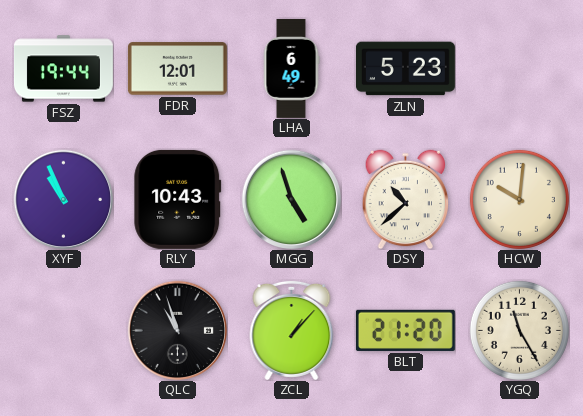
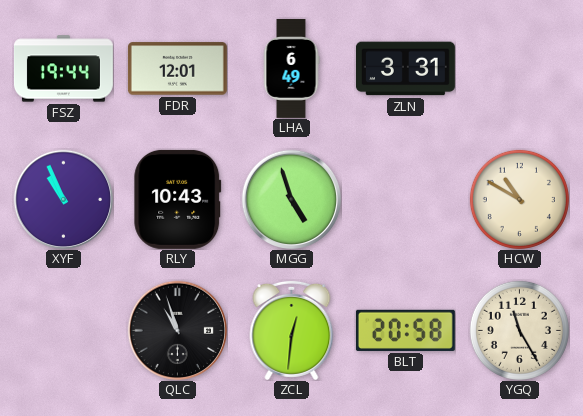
ZLN: 5:23 -> 3:31 (405, 69)
DSY: 10:38 -> none (406, 199)
HCW: 10:01 -> 10:50 (519, 199)
ZCL: 1:07 -> 12:31 (292, 330)
BLT: 21:20 -> 20:58 (405, 330)
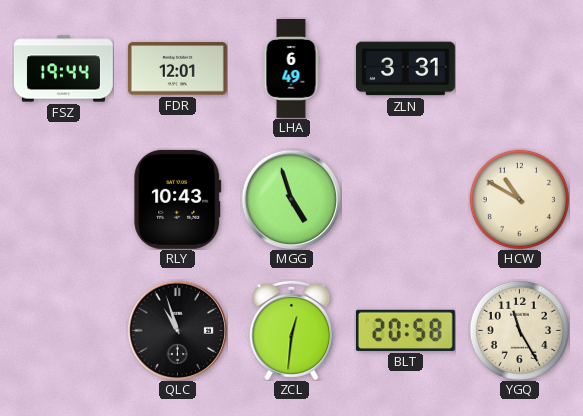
XYF: 10:56 -> none (63, 199)
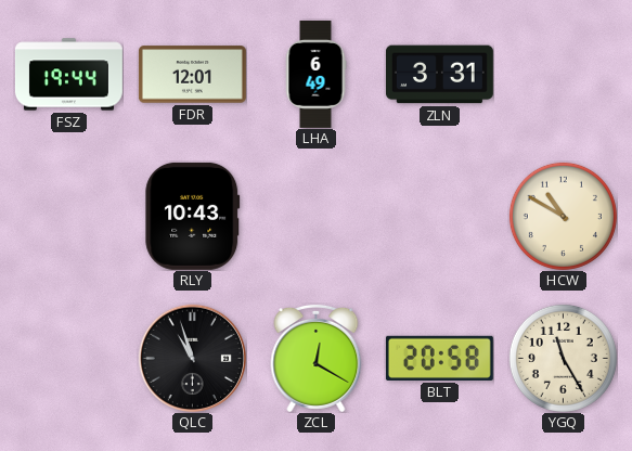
MGG: 4:57 -> none (291, 199)
ZCL: 12:31 -> 12:20 (317, 358)
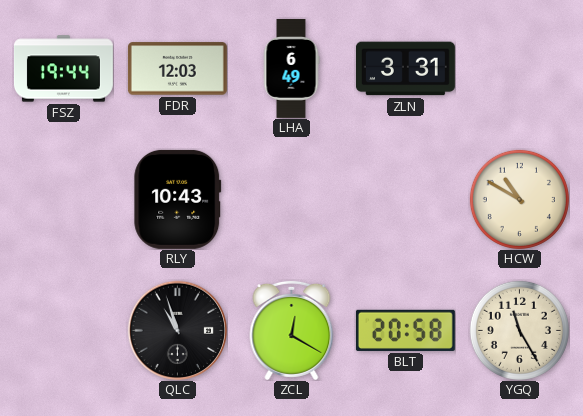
FDR: 12:01 -> 12:03 (177, 69)
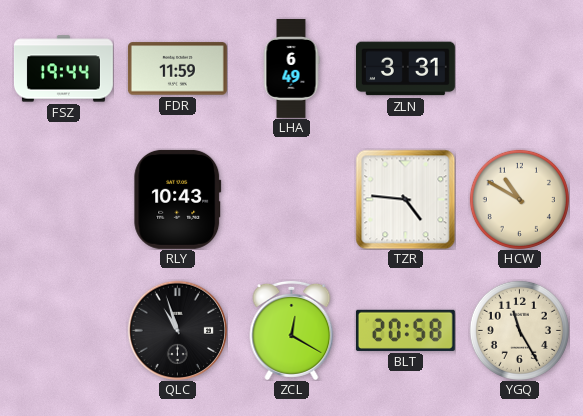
FDR: 12:03 -> 11:59 (177, 69)
TZR: none -> 4:46 (405, 199)
